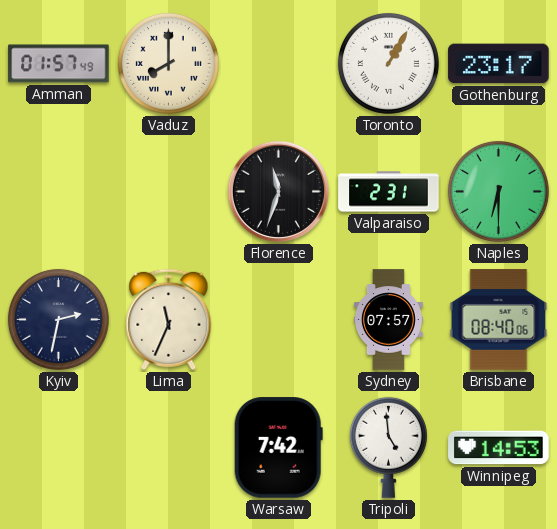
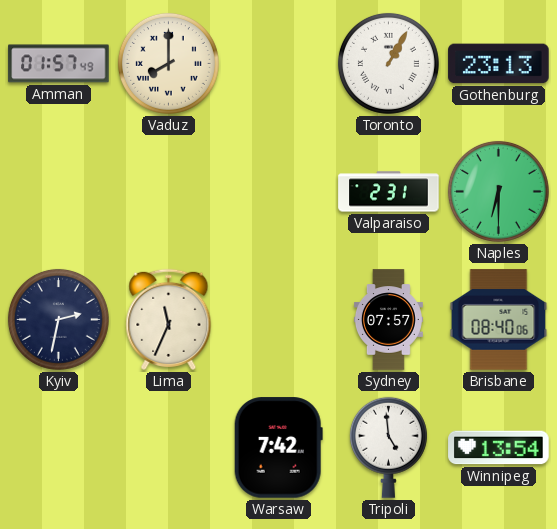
Gothenburg: 23:17 -> 23:13 (499, 64)
Florence: 11:33 -> none (278, 191)
Winnipeg: 14:53 -> 13:54 (499, 448)
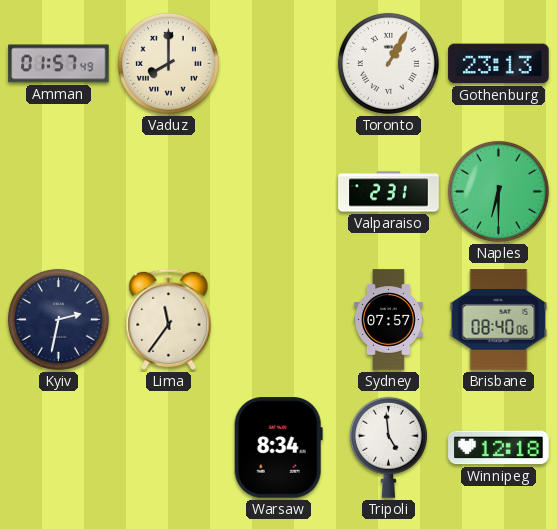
Lima: 11:34 -> 11:36 (169, 319)
Warsaw: 7:42 -> 8:34 (278, 448)
Winnipeg: 13:54 -> 12:18 (499, 448)
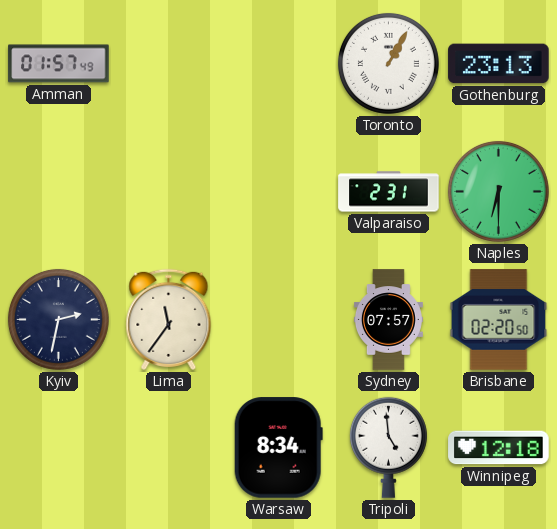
Vaduz: 8:00 -> none (168, 63)
Brisbane: 08:40 -> 02:20 (499, 320)
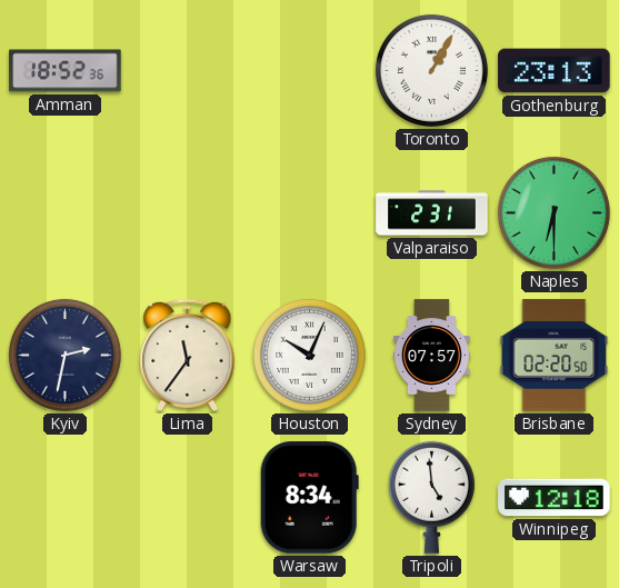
Amman: 01:57 -> 18:52 (66, 71)
Houston: none -> 10:04 (309, 355)
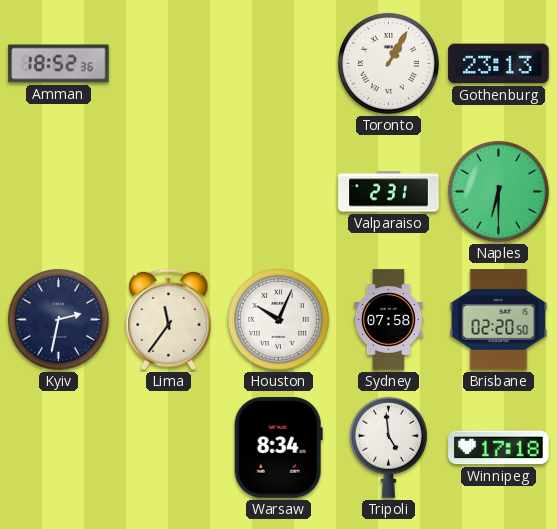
Sydney: 07:57 -> 07:58 (388, 320)
Winnipeg: 12:18 -> 17:18 (499, 448)
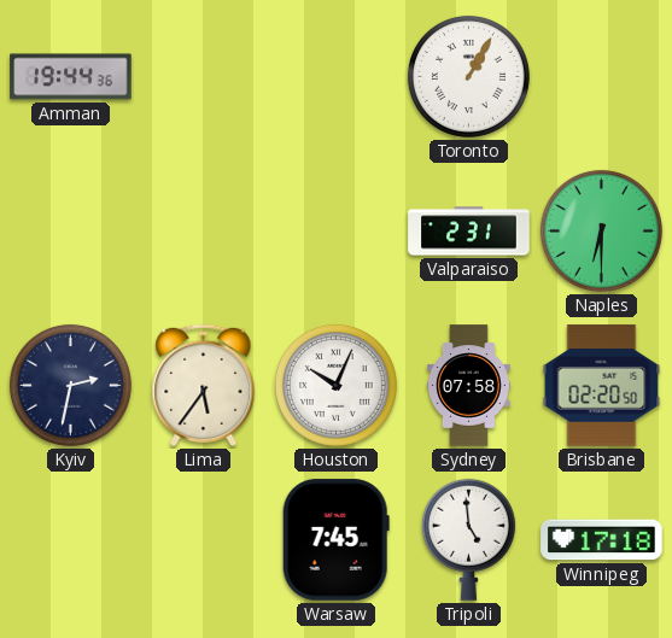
Amman: 18:52 -> 19:44 (71, 77)
Gothenburg: 23:13 -> none (499, 64)
Lima: 11:36 -> 5:36 (204, 385)
Warsaw: 8:34 -> 7:45 (335, 540)
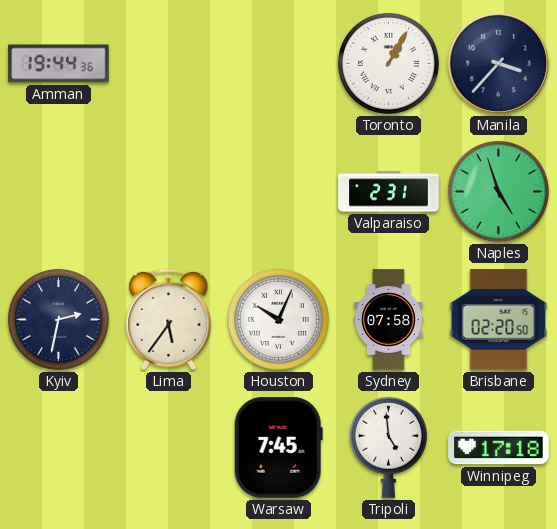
Manila: none -> 3:37 (498, 63)
Naples: 6:30 -> 4:57 (498, 191)
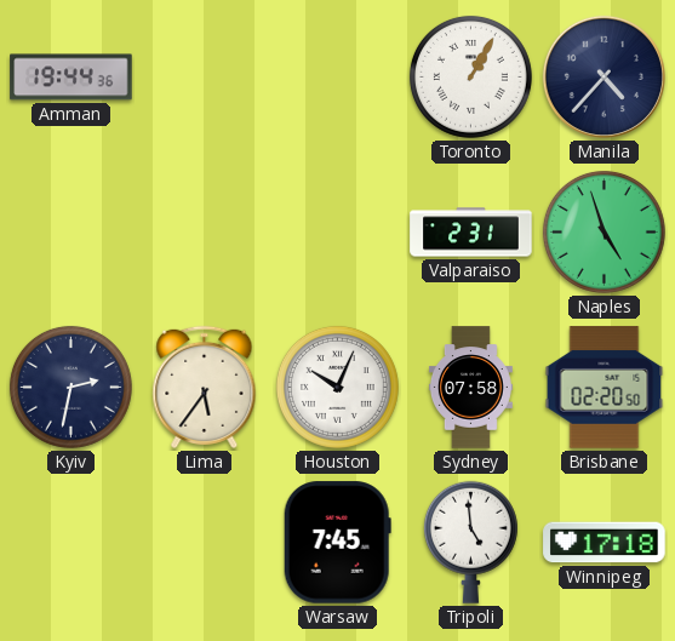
Manila: 3:37 -> 4:37 (604, 76)
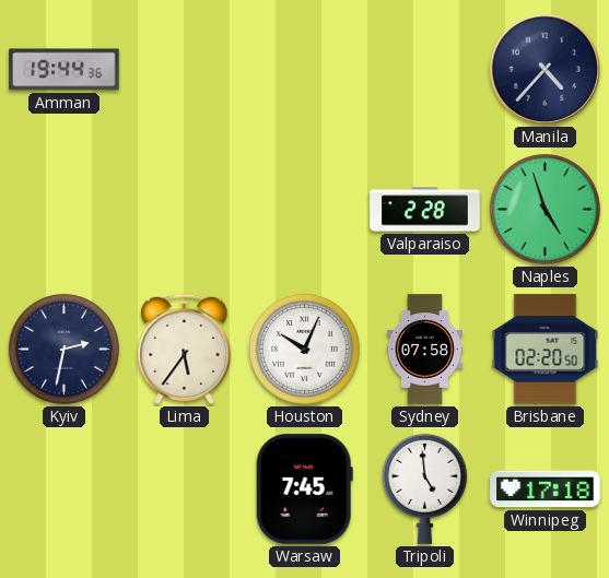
Toronto: 1:05 -> none (470, 76)
Valparaiso: 2:31 -> 2:28 (425, 210)
